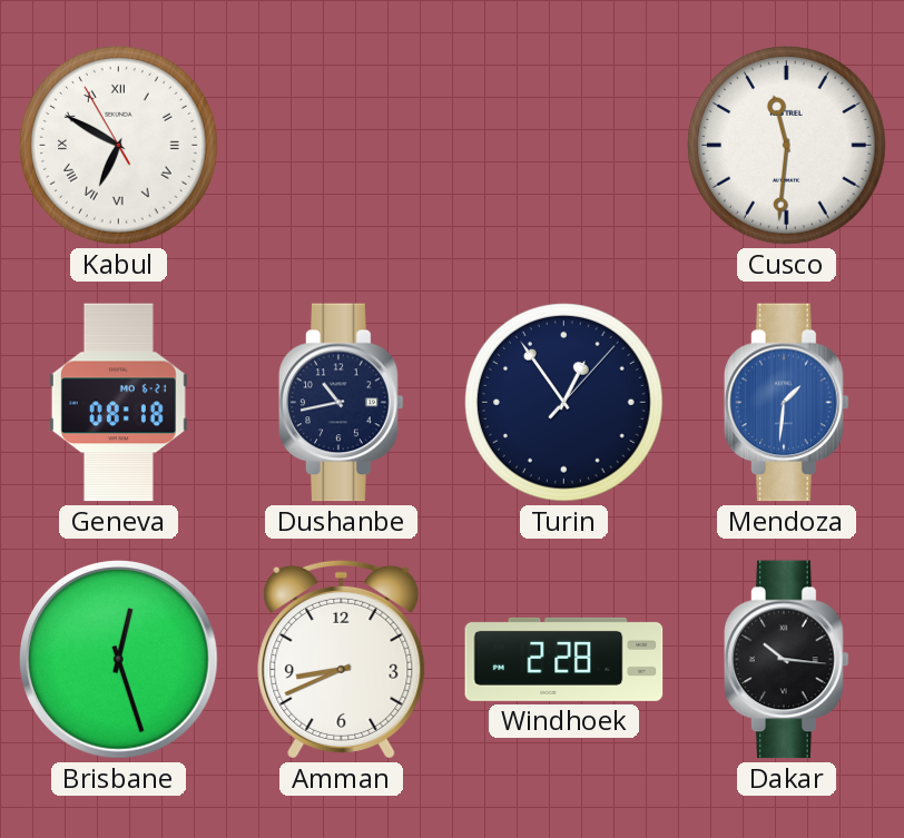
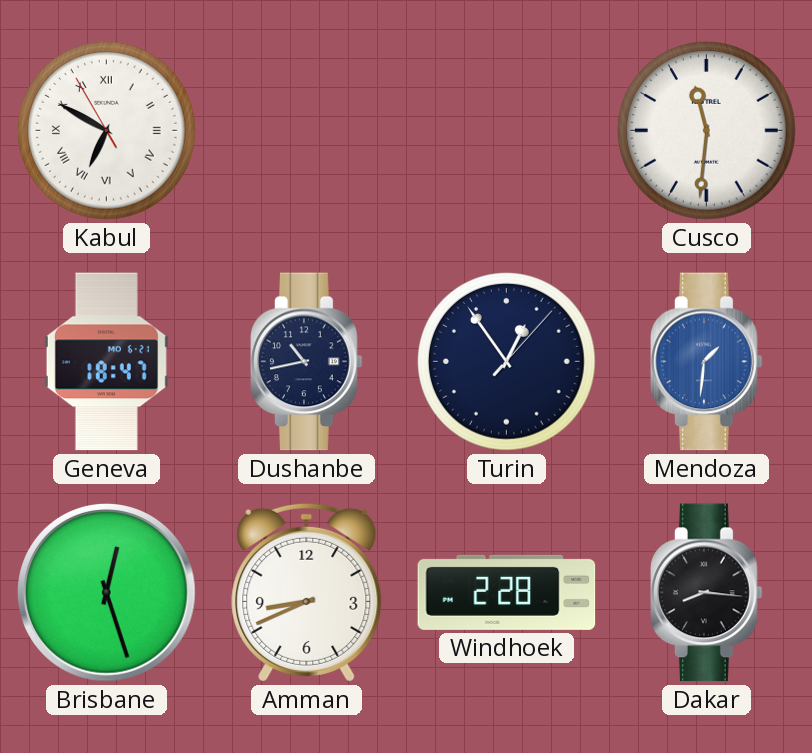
Geneva: 08:18 -> 18:47 (106, 362)
Dakar: 10:16 -> 8:16 (707, 593)
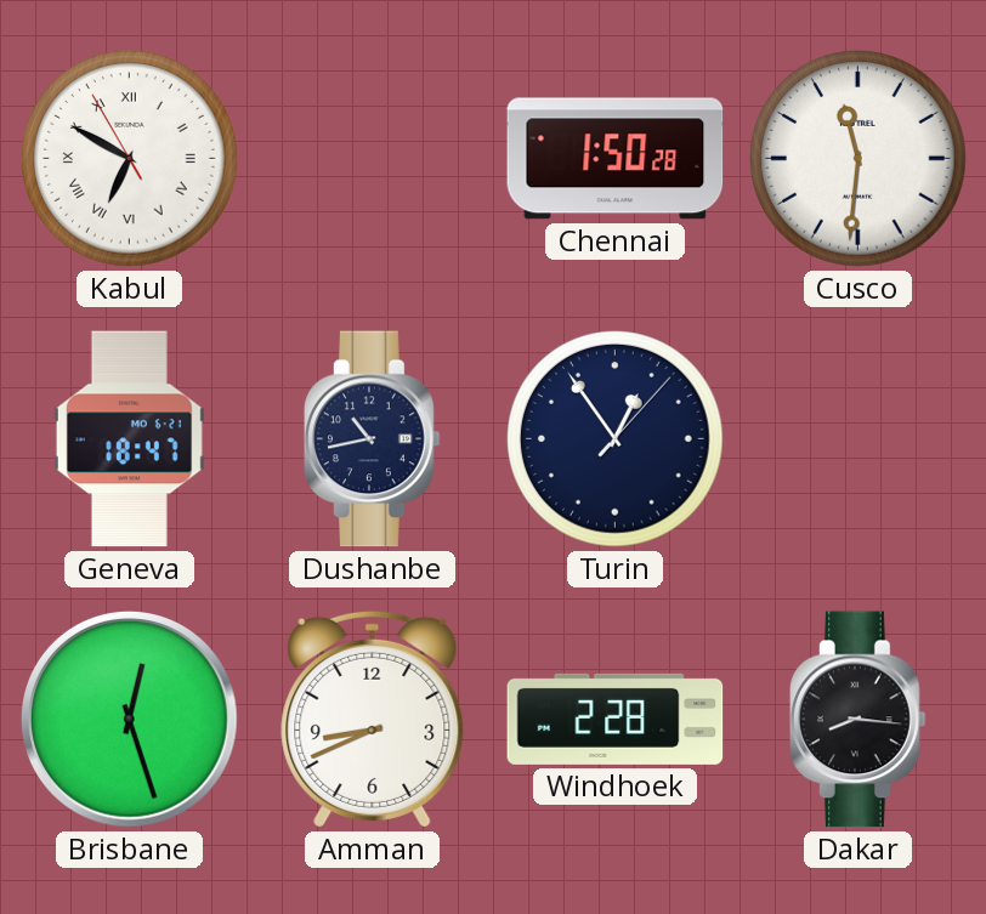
Chennai: none -> 1:50 (616, 159)
Mendoza: 1:31 -> none (707, 362)
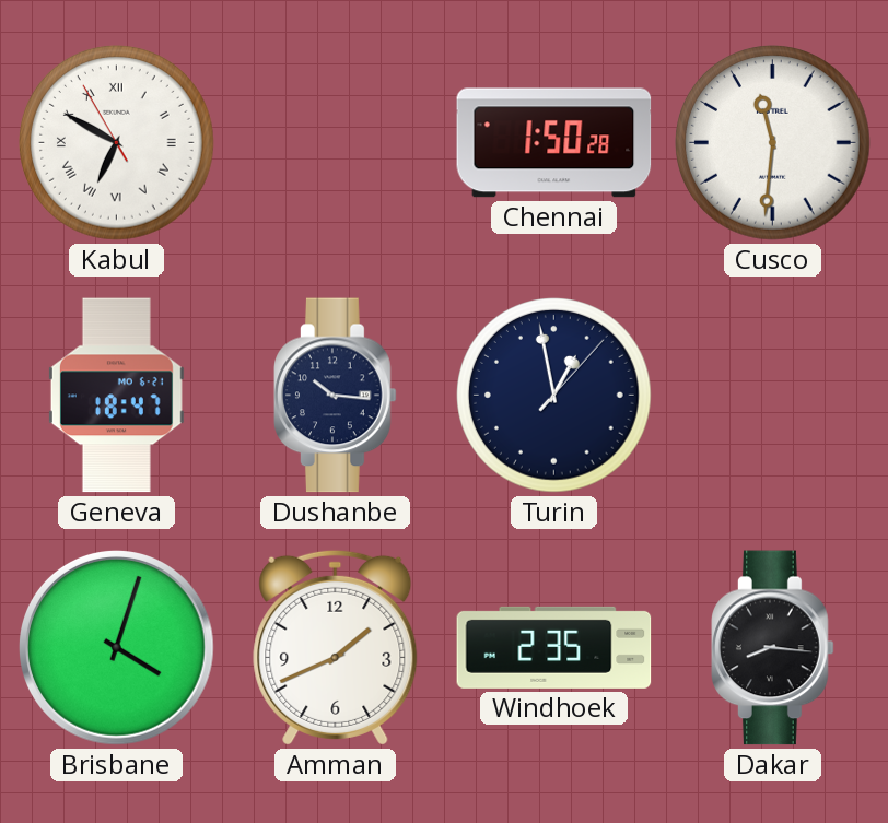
Dushanbe: 10:43 -> 10:16 (336, 396)
Turin: 12:54 -> 12:58 (554, 396)
Brisbane: 12:27 -> 4:03 (117, 648)
Amman: 8:41 -> 1:41 (336, 647)
Windhoek: 2:28 -> 2:35 (554, 647)
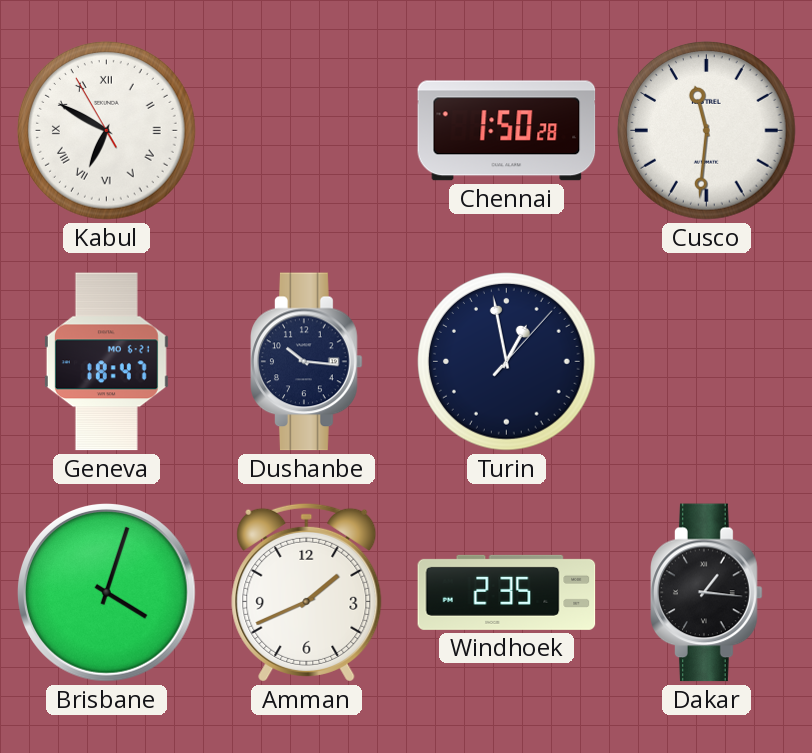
Dakar: 8:16 -> 1:16 (707, 593)
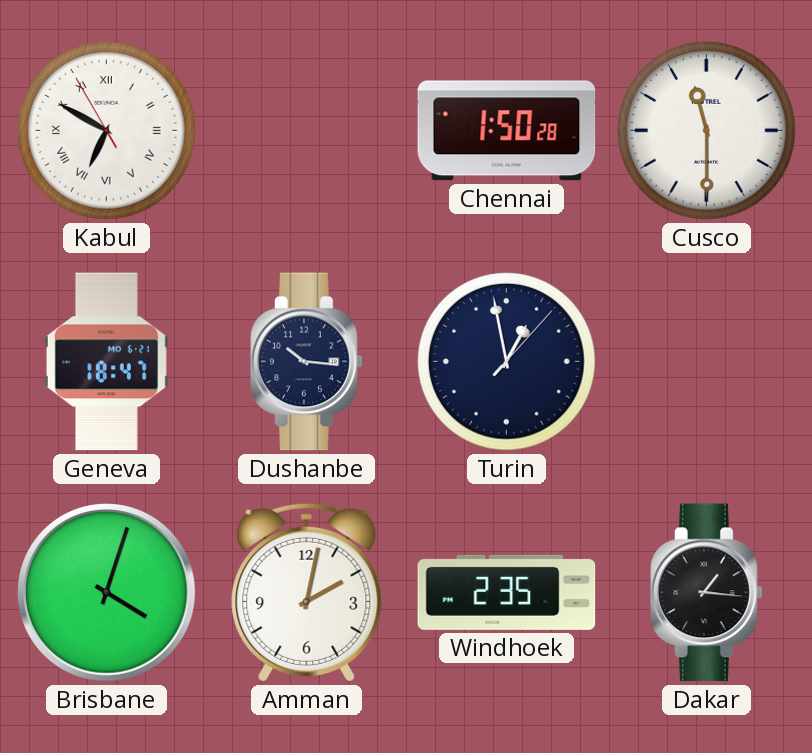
Cusco: 11:31 -> 11:30 (707, 131)
Amman: 1:41 -> 2:02 (307, 592)
